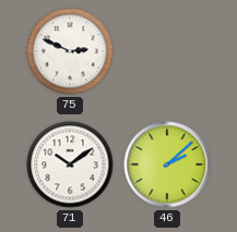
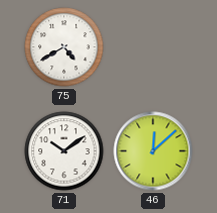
75: 2:49 -> 4:40 (64, 47)
46: 2:08 -> 12:08 (153, 151)
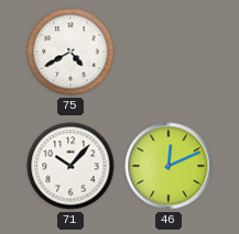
71: 10:09 -> 10:07 (70, 166)
46: 12:08 -> 12:11 (169, 166)
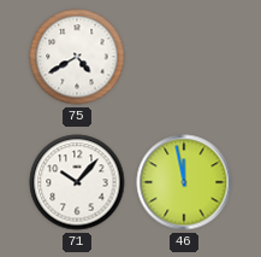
46: 12:11 -> 11:58 (184, 182)
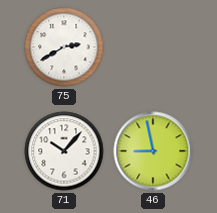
75: 4:40 -> 2:40 (64, 47)
46: 11:58 -> 8:58 (153, 151)
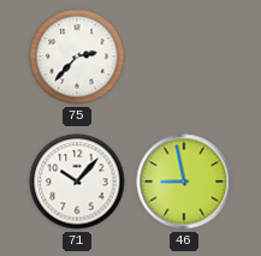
75: 2:40 -> 2:37 (77, 56)
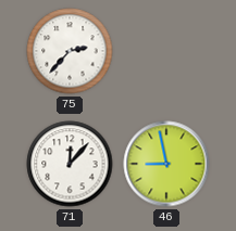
71: 10:07 -> 12:07 (70, 164)
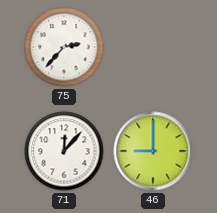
46: 8:58 -> 9:00 (153, 151)
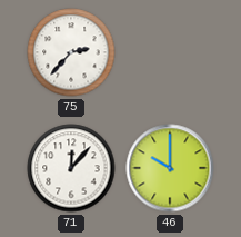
46: 9:00 -> 10:00 (170, 168)
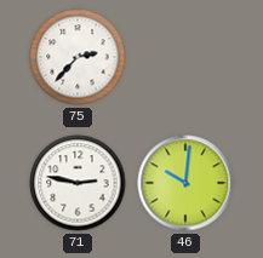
71: 12:07 -> 2:47 (78, 183)
46: 10:00 -> 10:01 (185, 183)
